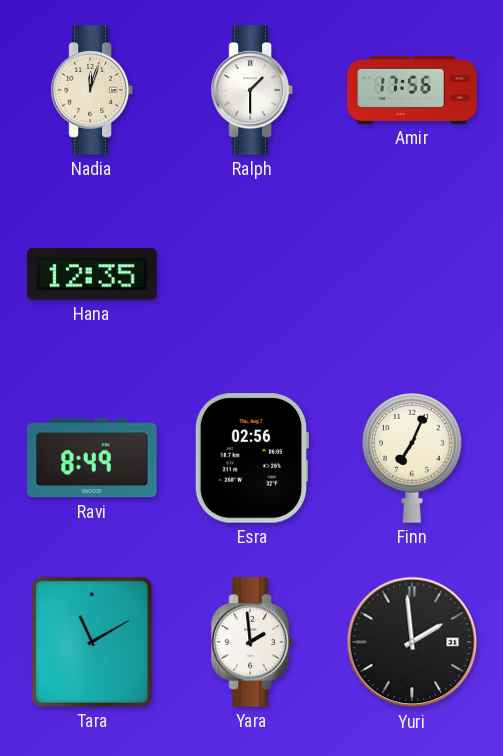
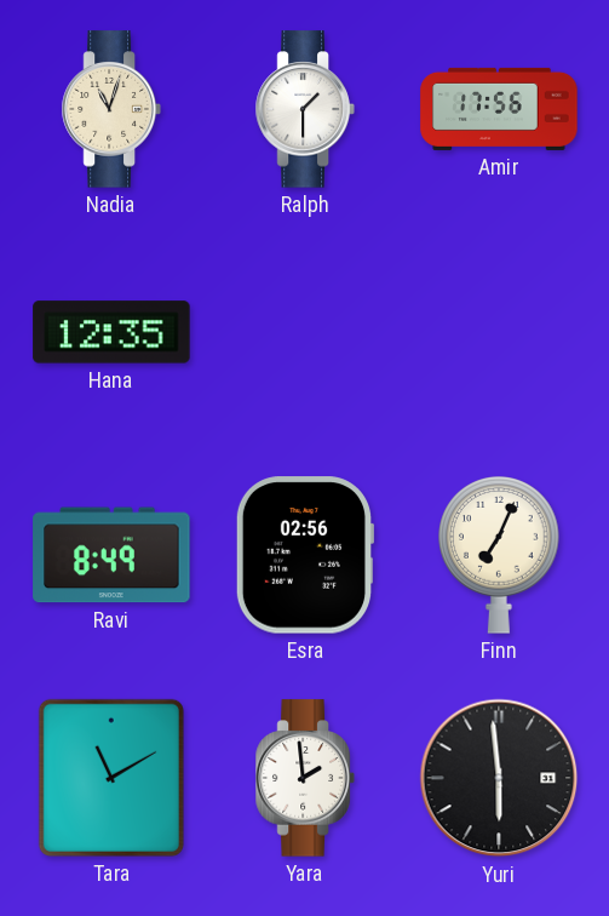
Nadia: 12:03 -> 11:03 (111, 109)
Yuri: 1:59 -> 5:59 (499, 778)
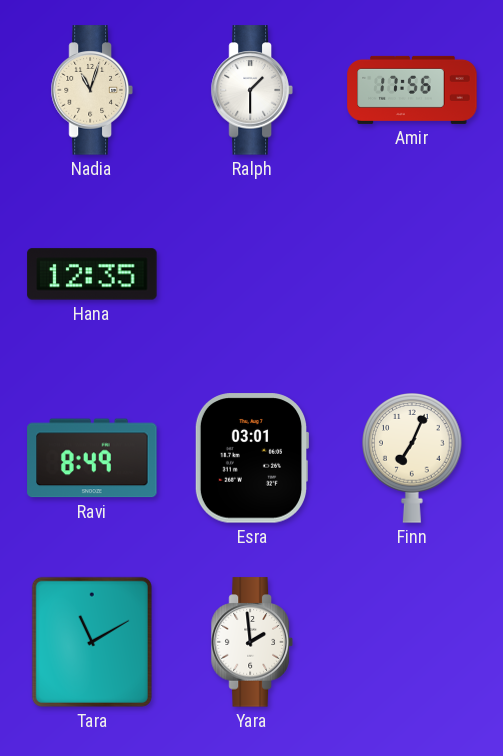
Esra: 02:56 -> 03:01 (251, 458)
Yuri: 5:59 -> none (499, 778)
